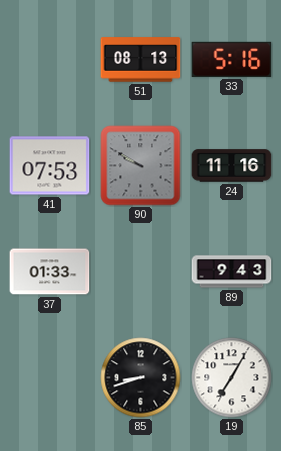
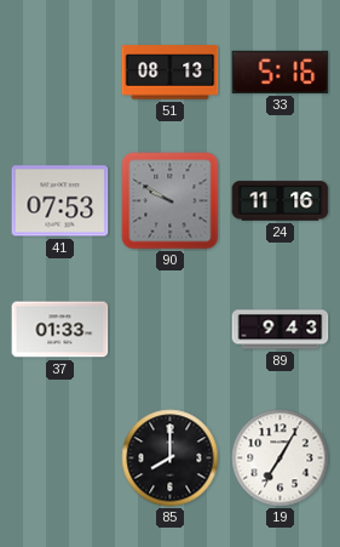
85: 8:42 -> 8:00 (171, 458)
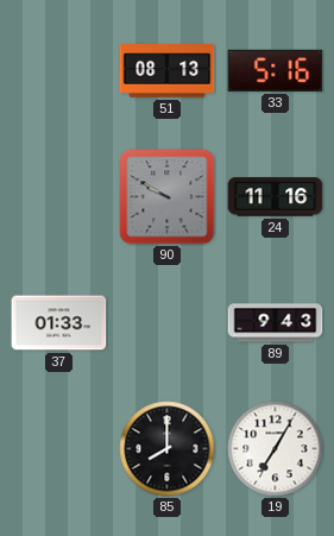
41: 07:53 -> none (60, 201)
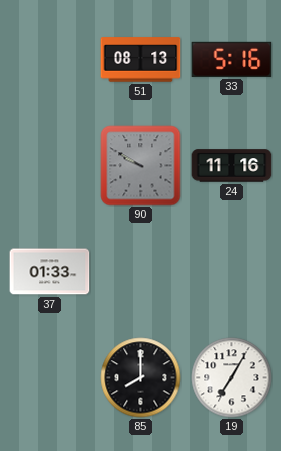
89: 9:43 -> none (276, 323)
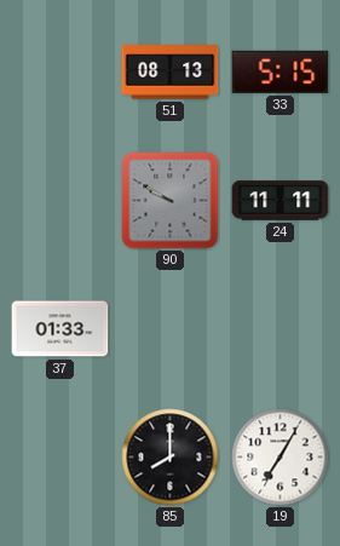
33: 5:16 -> 5:15 (281, 71)
24: 11:16 -> 11:11 (281, 201)
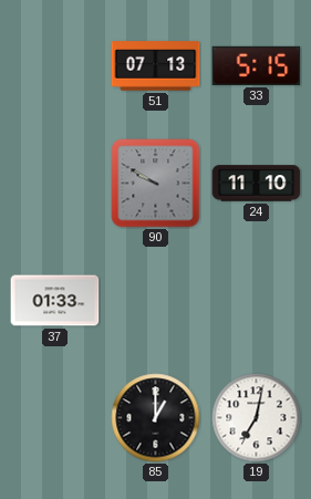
51: 08:13 -> 07:13 (156, 66)
24: 11:11 -> 11:10 (257, 184)
85: 8:00 -> 1:00 (156, 418)
19: 7:05 -> 7:02 (257, 418)
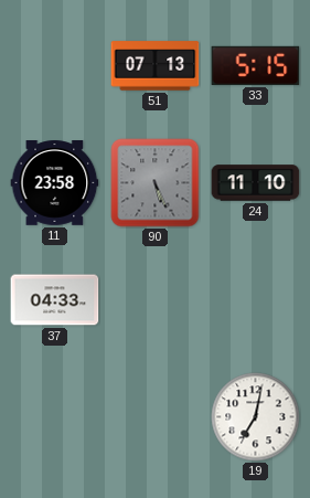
11: none -> 23:58 (55, 183)
90: 9:50 -> 5:26 (156, 183)
37: 01:33 -> 04:33 (55, 300)
85: 1:00 -> none (156, 418)
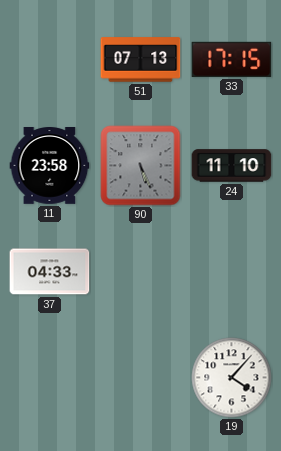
33: 5:15 -> 17:15 (232, 59)
19: 7:02 -> 4:07 (232, 378)
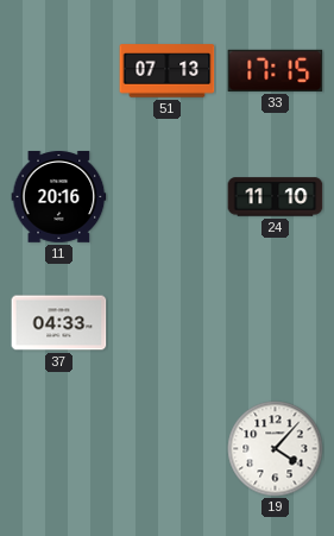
11: 23:58 -> 20:16 (59, 197)
90: 5:26 -> none (141, 166)
